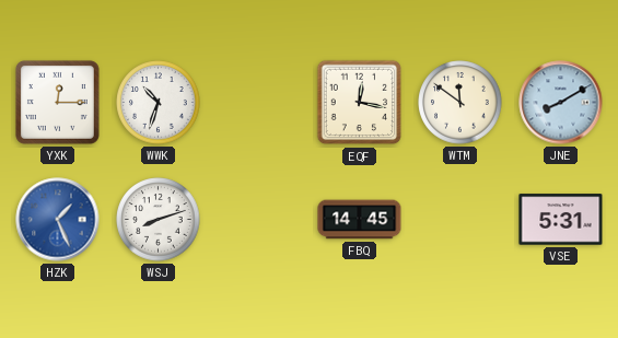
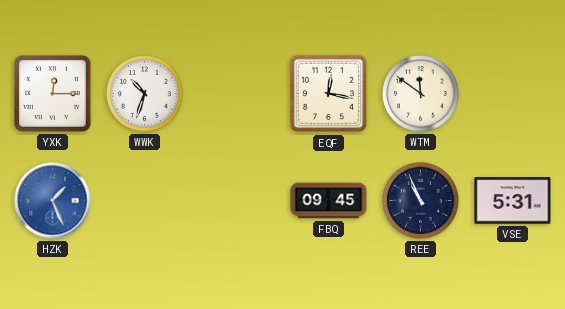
JNE: 8:10 -> none (561, 103)
WSJ: 8:12 -> none (159, 220)
FBQ: 14:45 -> 09:45 (329, 201)
REE: none -> 10:56 (421, 201)
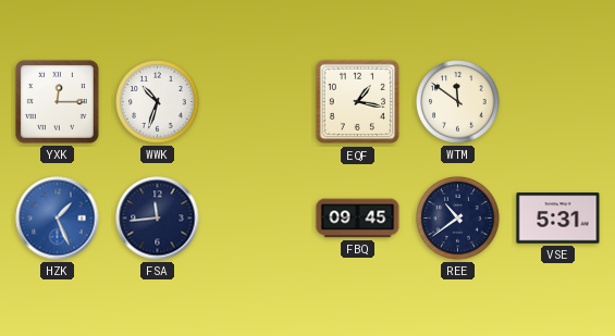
EQF: 12:17 -> 1:17 (358, 102)
FSA: none -> 11:44 (158, 219)
REE: 10:56 -> 10:39 (458, 219)
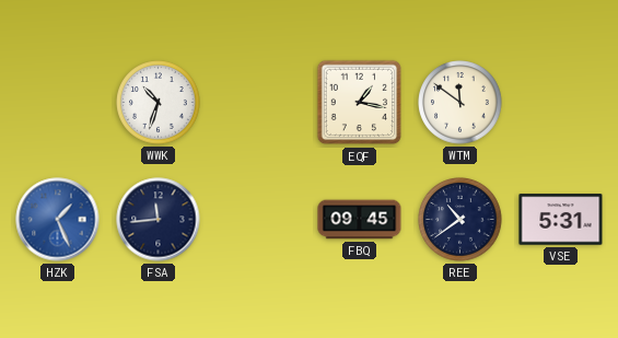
YXK: 12:15 -> none (57, 101)
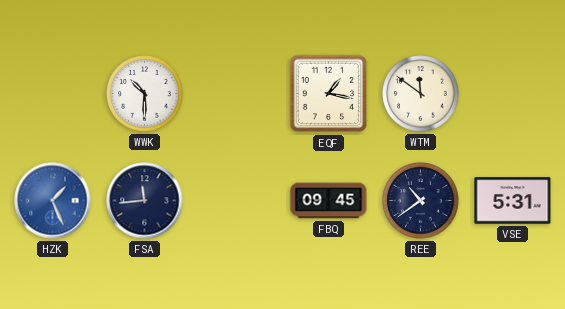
WWK: 10:33 -> 10:30 (145, 94)
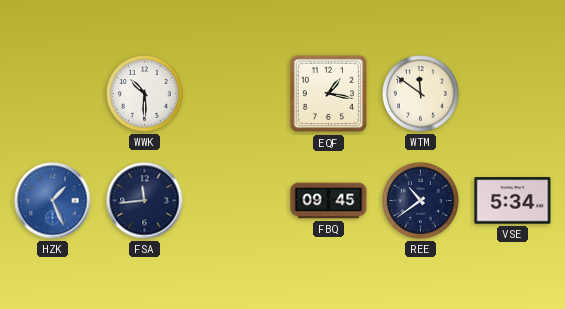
VSE: 5:31 -> 5:34 (513, 201)
